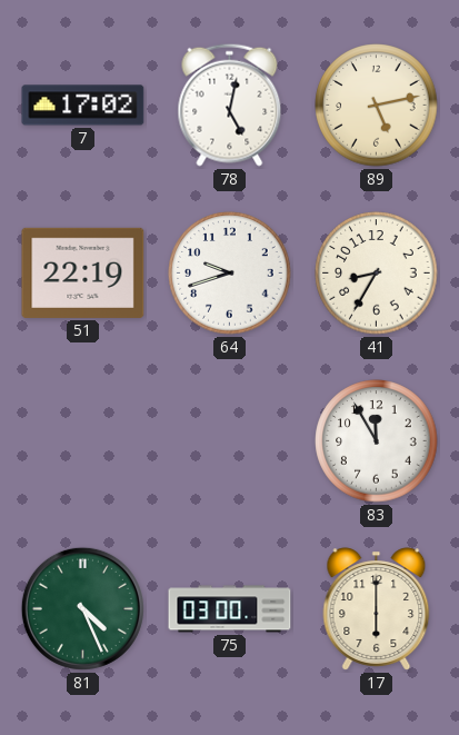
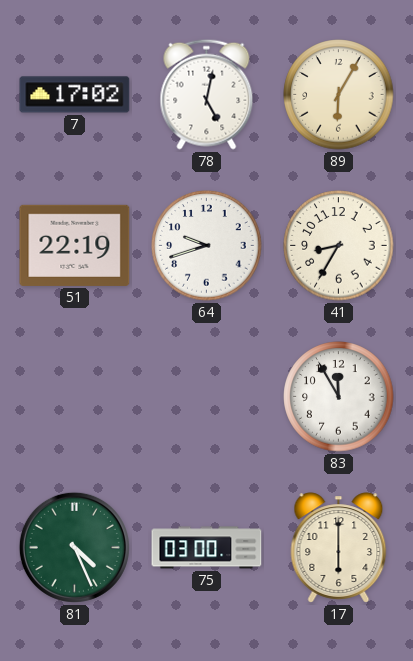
89: 5:13 -> 6:05 (339, 95)
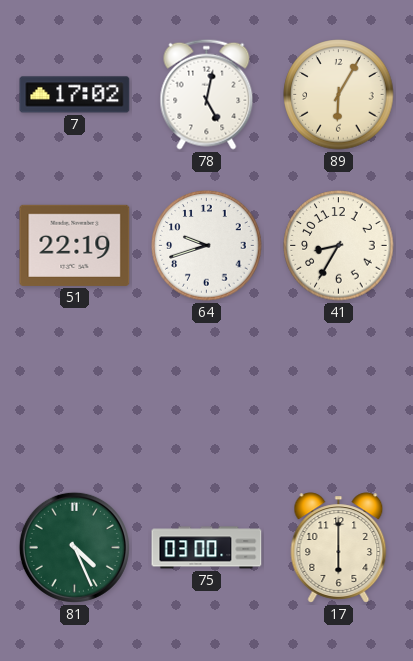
83: 11:55 -> none (339, 397)
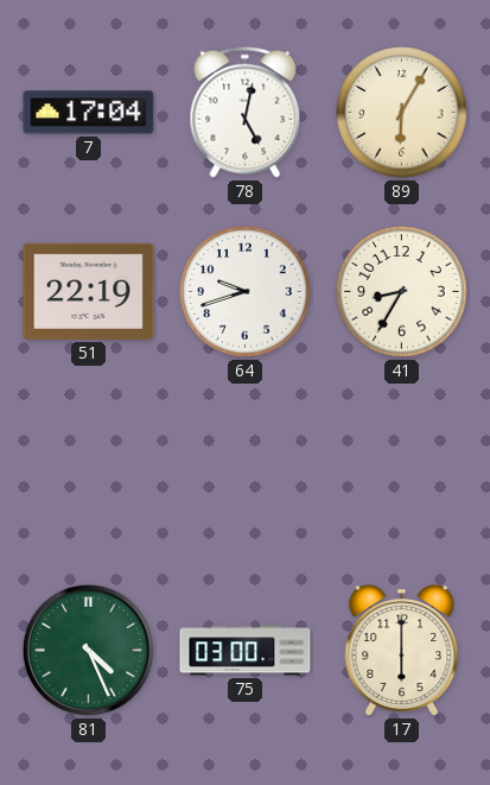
7: 17:02 -> 17:04 (89, 113)
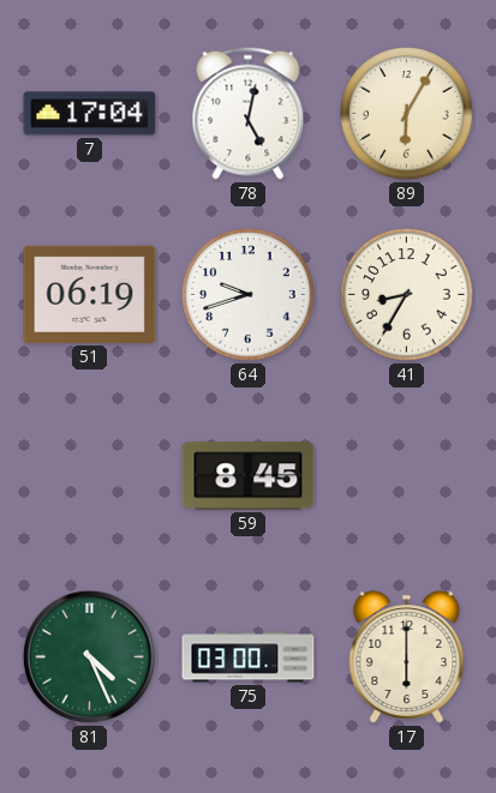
51: 22:19 -> 06:19 (90, 294)
59: none -> 8:45 (249, 476)
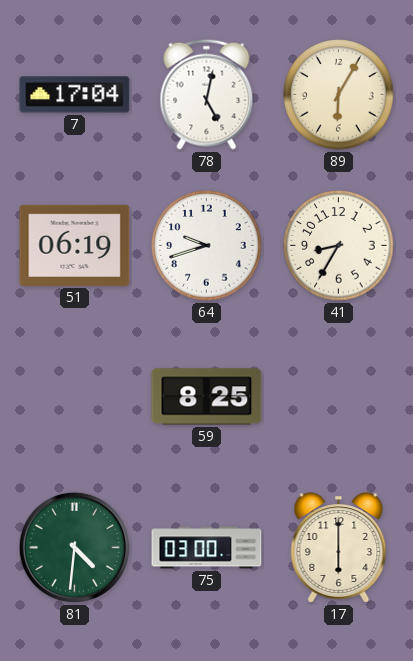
59: 8:45 -> 8:25 (207, 397)
81: 4:26 -> 4:31 (74, 547)
